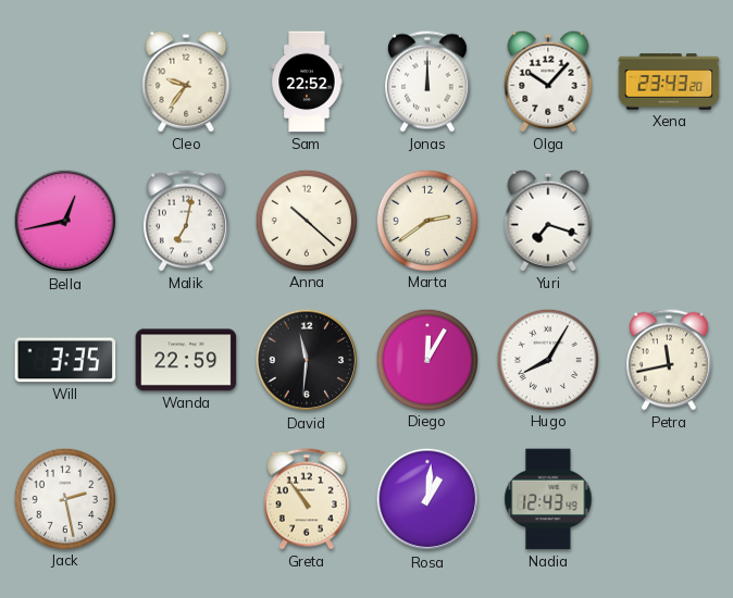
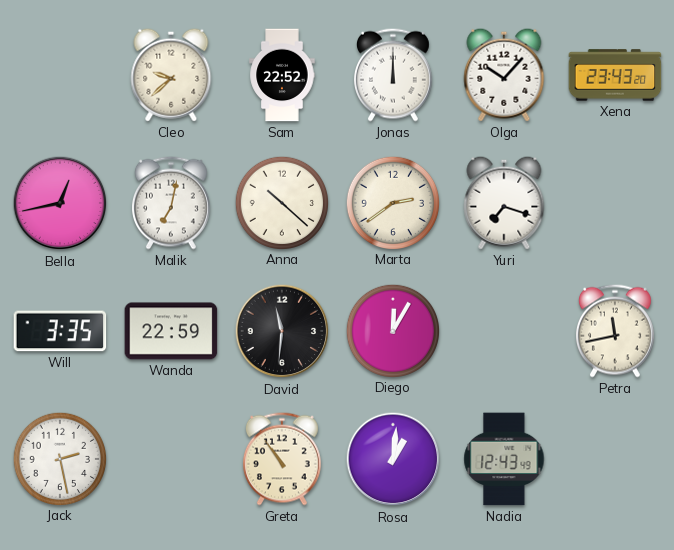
Cleo: 9:36 -> 9:38 (171, 75)
Hugo: 8:05 -> none (547, 359)
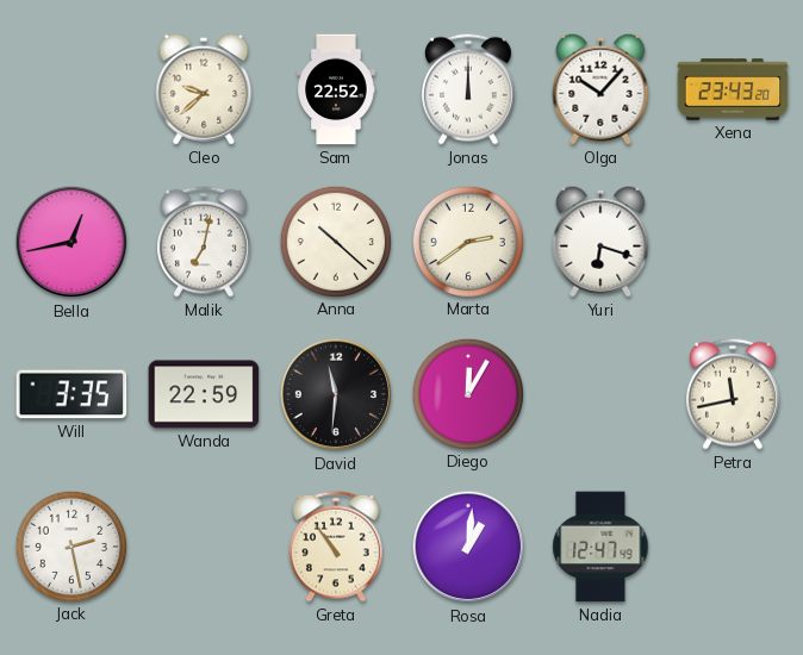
Yuri: 7:18 -> 6:18 (600, 242)
Nadia: 12:43 -> 12:47 (600, 547)
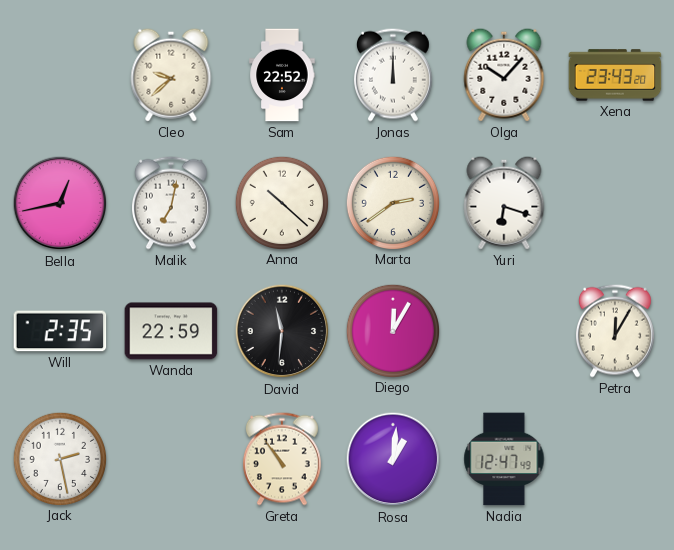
Will: 3:35 -> 2:35 (60, 331)
Petra: 11:43 -> 12:05 (615, 331)
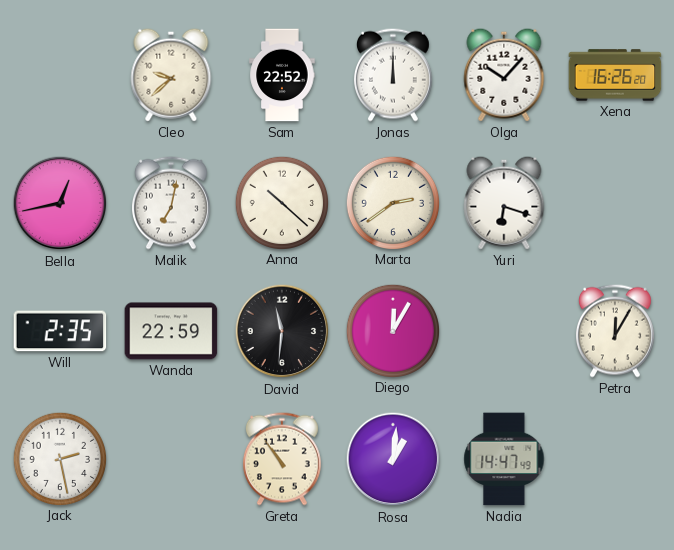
Xena: 23:43 -> 16:26 (615, 75)
Nadia: 12:47 -> 14:47 (504, 459)
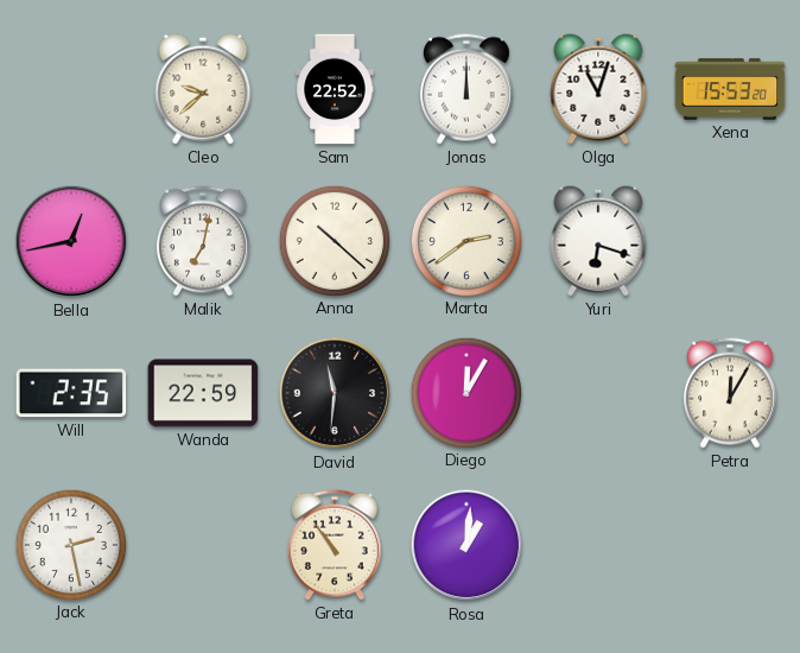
Olga: 10:07 -> 11:03 (598, 89)
Xena: 16:26 -> 15:53 (730, 89)
Nadia: 14:47 -> none (504, 459)
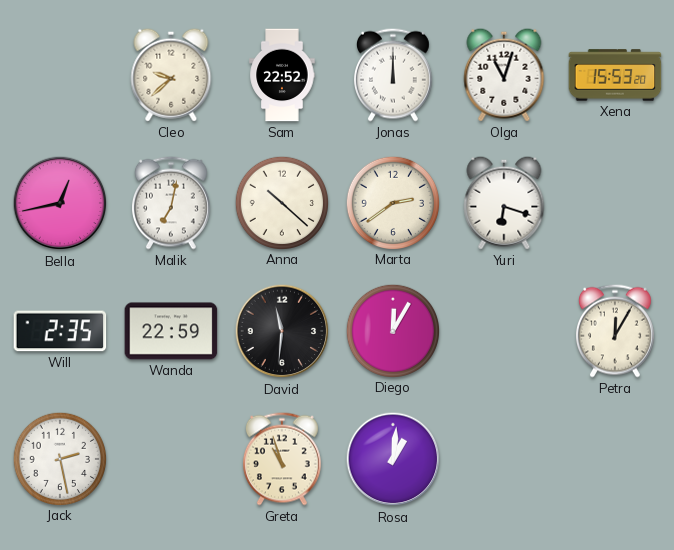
Greta: 10:54 -> 10:57 (282, 459)
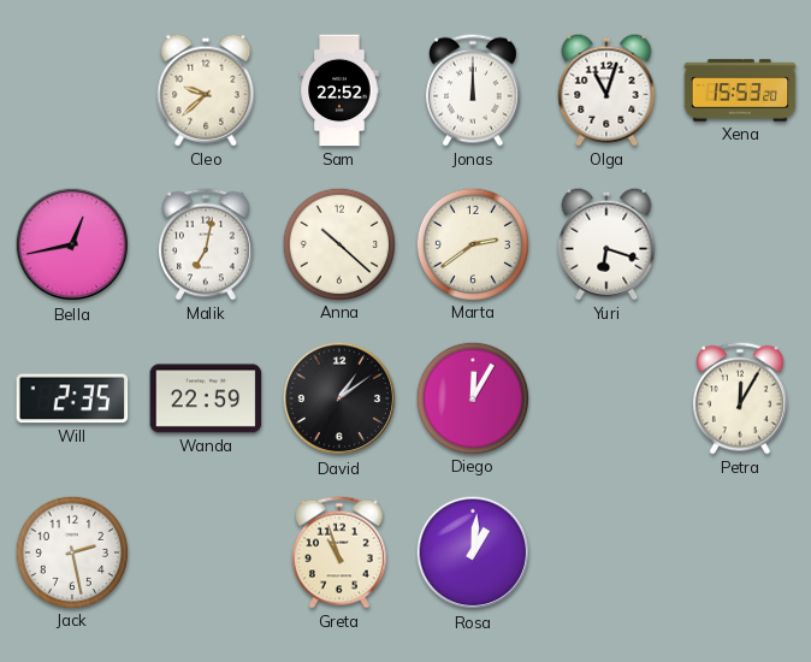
David: 11:31 -> 1:09 (339, 398)
